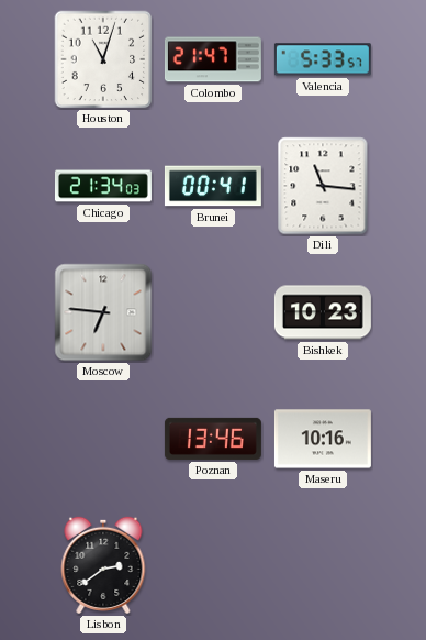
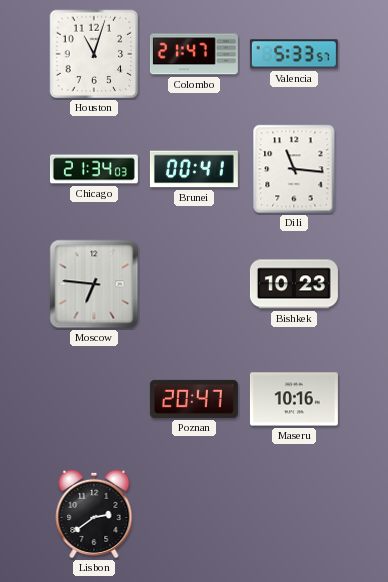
Poznan: 13:46 -> 20:47 (194, 399)
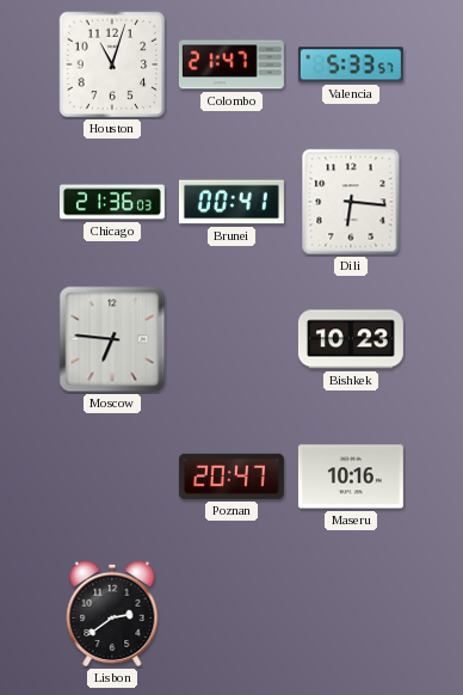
Chicago: 21:34 -> 21:36 (112, 202)
Dili: 11:16 -> 6:16 (351, 202)
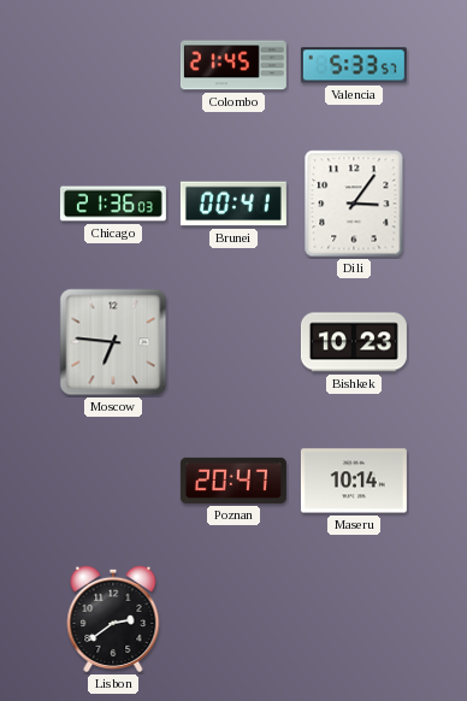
Houston: 11:03 -> none (112, 64)
Colombo: 21:47 -> 21:45 (233, 65)
Dili: 6:16 -> 3:06 (354, 204)
Maseru: 10:16 -> 10:14 (354, 481)
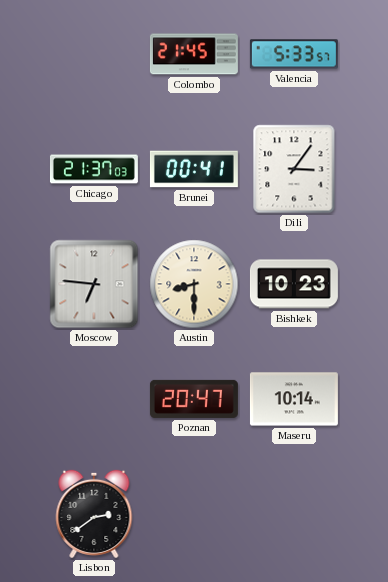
Chicago: 21:36 -> 21:37 (94, 169)
Austin: none -> 8:30 (194, 284)
